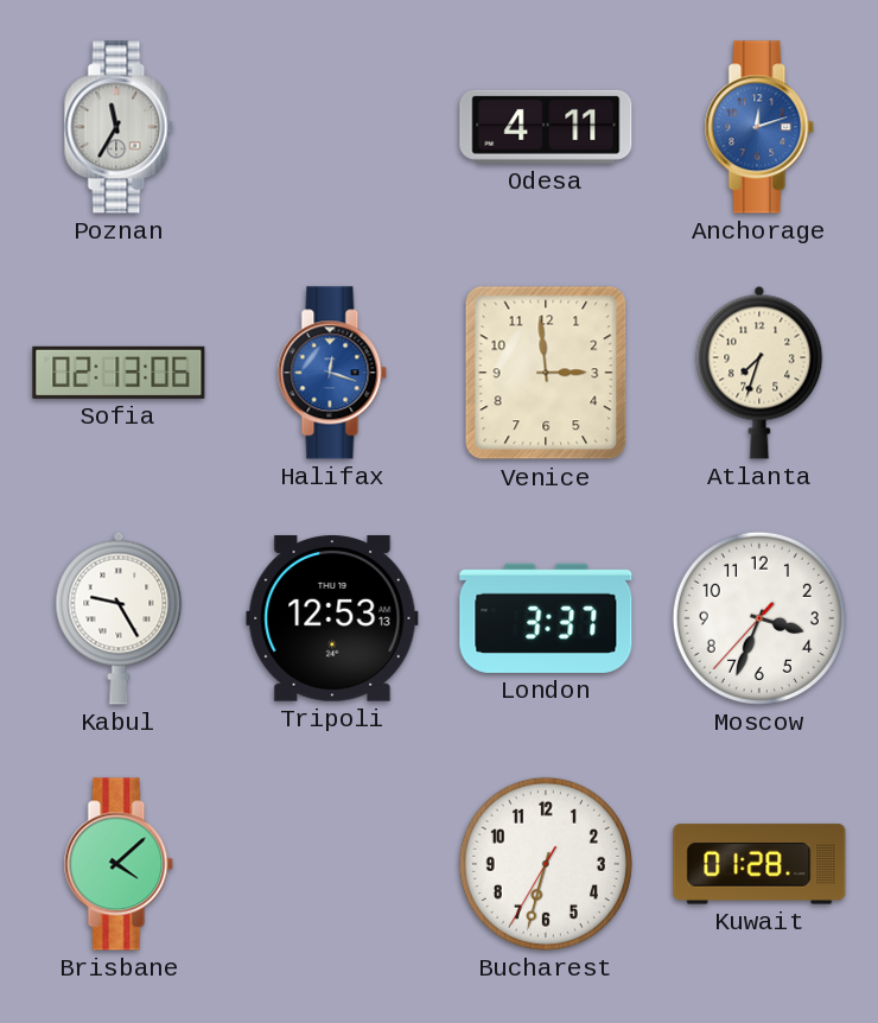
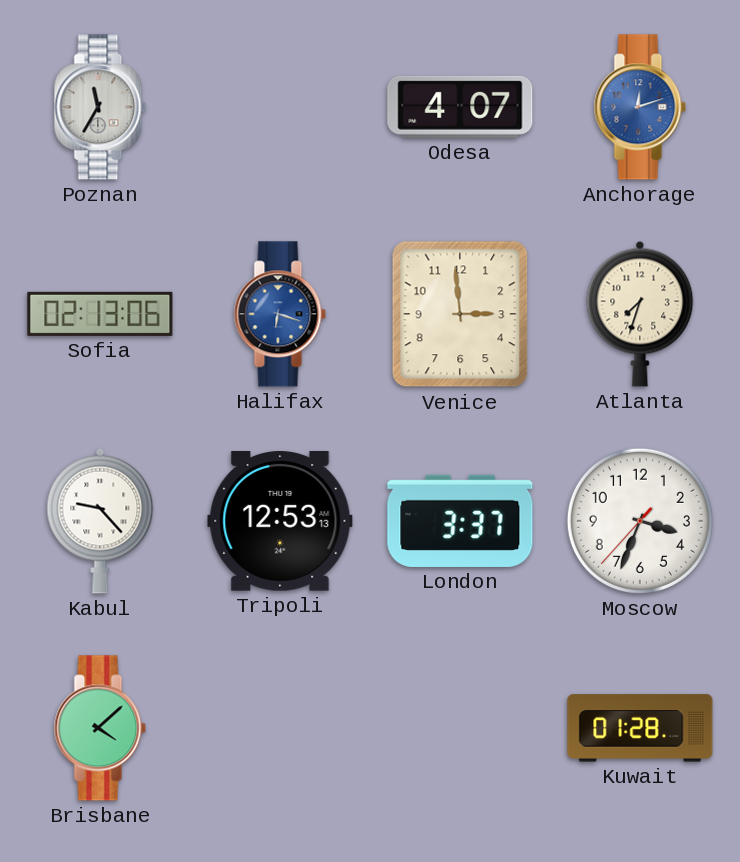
Odesa: 4:11 -> 4:07 (460, 107)
Halifax: 12:18 -> 6:18 (280, 314)
Kabul: 9:25 -> 9:23 (100, 521)
Bucharest: 6:32 -> none (546, 864)
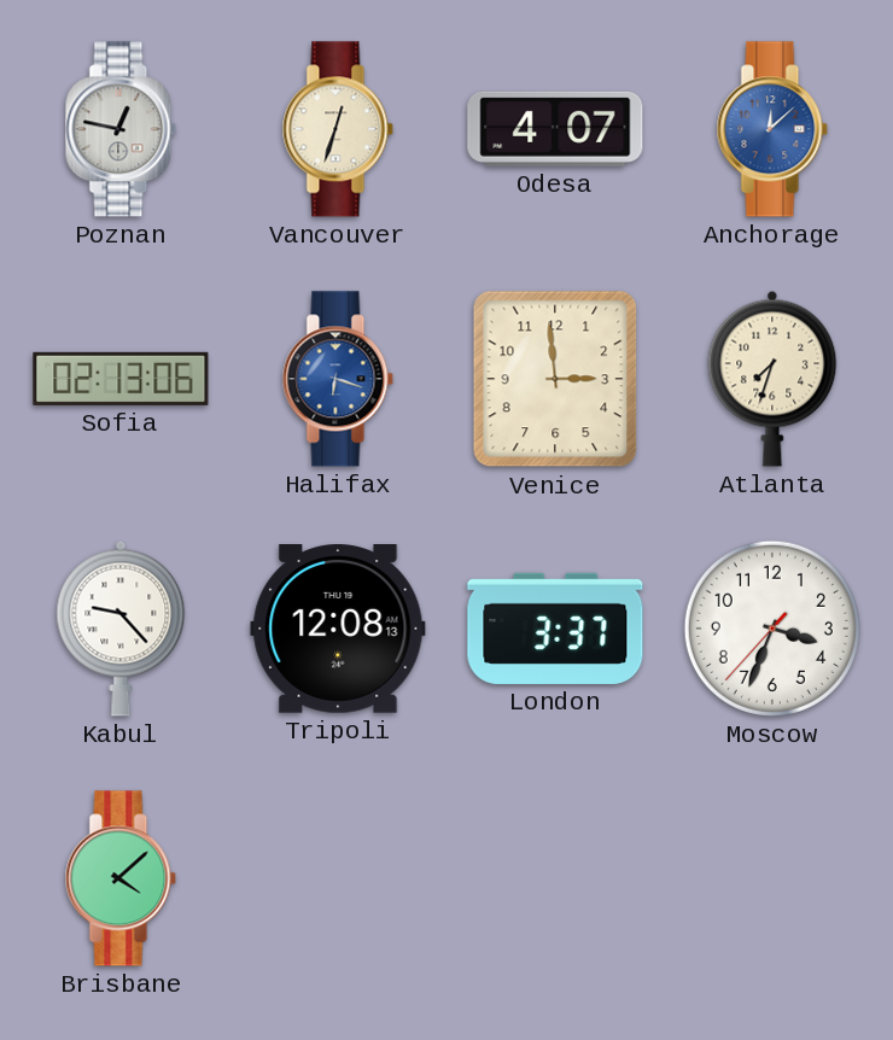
Poznan: 11:35 -> 12:47 (121, 129)
Vancouver: none -> 12:33 (338, 129)
Anchorage: 12:12 -> 12:08 (772, 129)
Tripoli: 12:53 -> 12:08 (338, 630)
Kuwait: 01:28 -> none (640, 728)
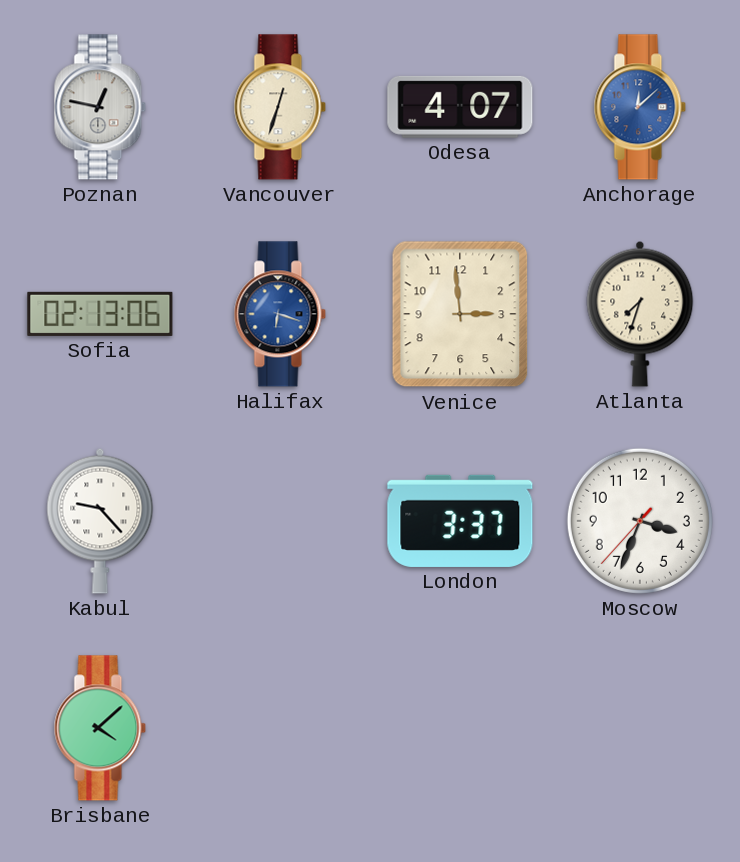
Tripoli: 12:08 -> none (338, 630)
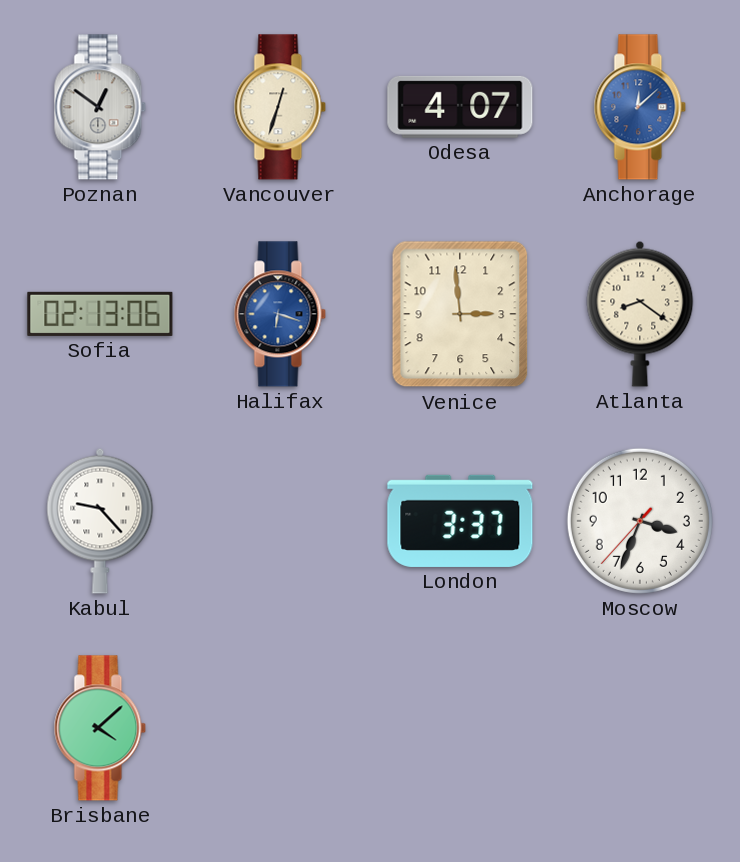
Poznan: 12:47 -> 12:51 (100, 107)
Atlanta: 7:33 -> 8:21 (640, 314)
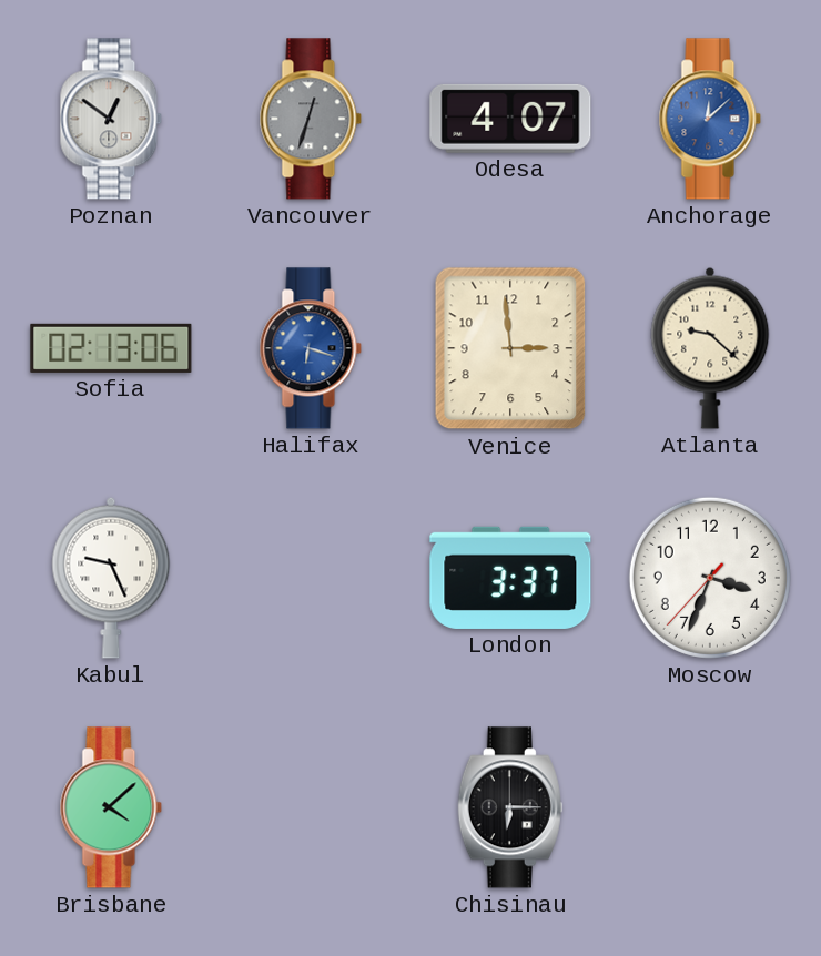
Vancouver dial: cream -> grey (311, 119)
Atlanta: 8:21 -> 9:22 (710, 348)
Kabul: 9:23 -> 9:26 (111, 578)
Chisinau: none -> 6:15 (510, 807)
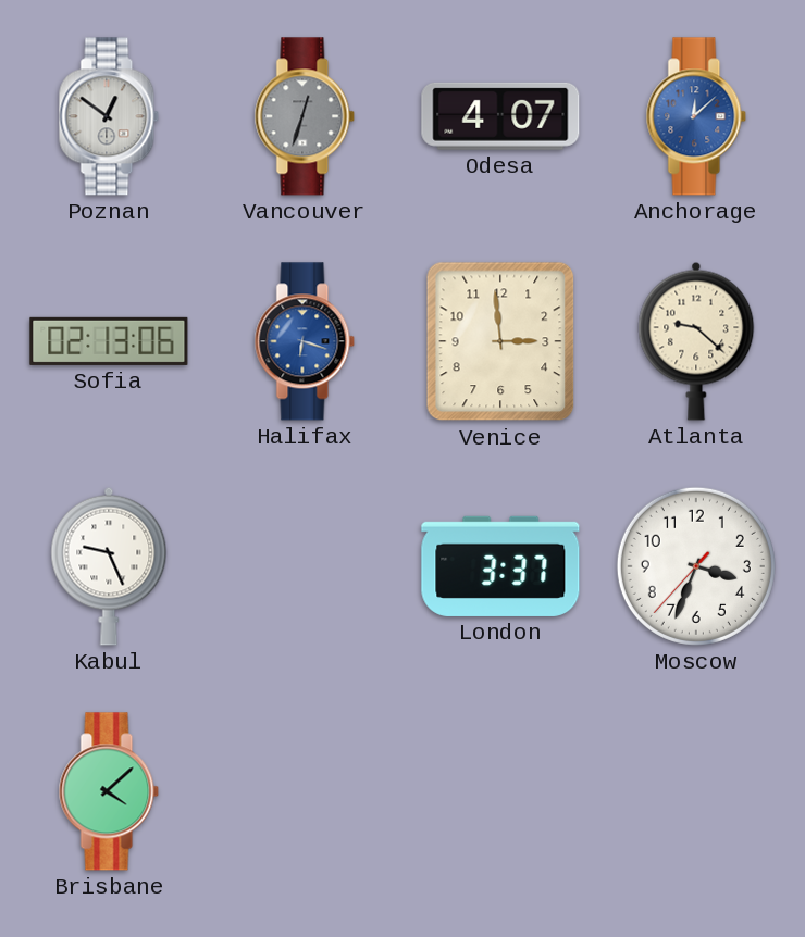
Chisinau: 6:15 -> none (510, 807)
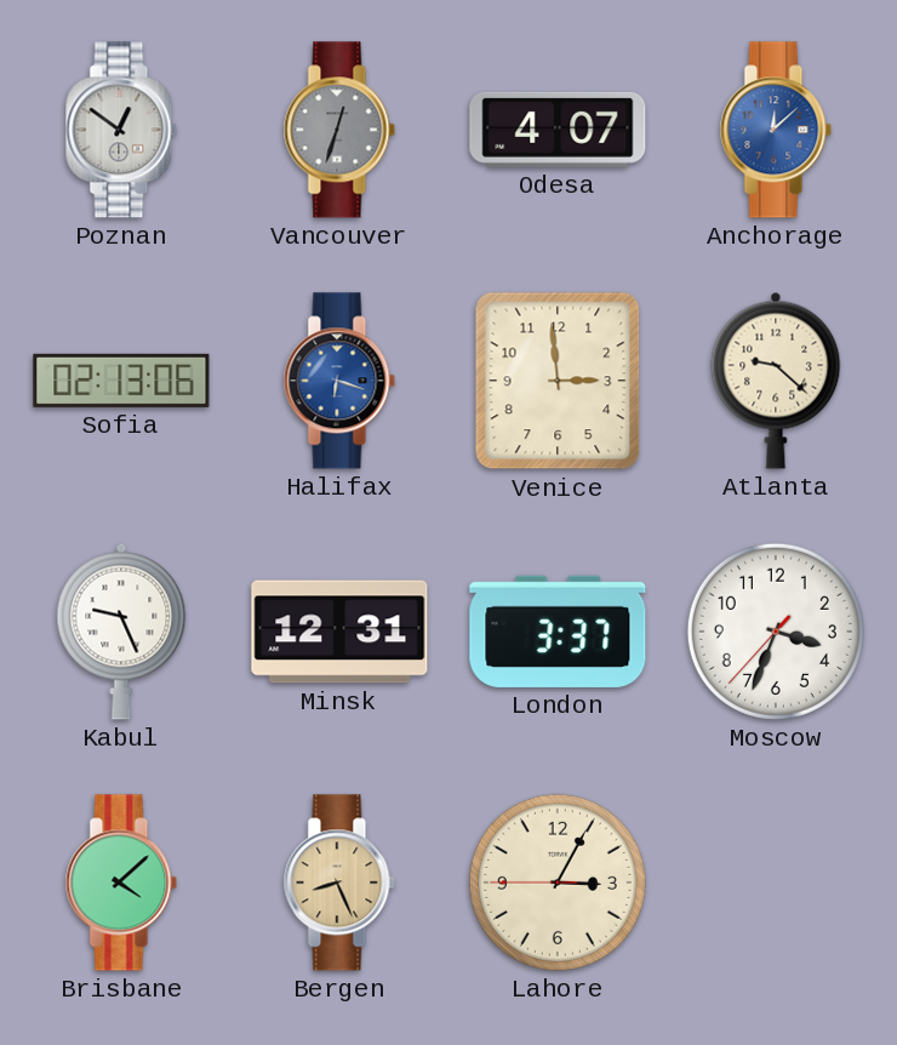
Minsk: none -> 12:31 (339, 632)
Bergen: none -> 8:26 (339, 883)
Lahore: none -> 3:04 (558, 883)
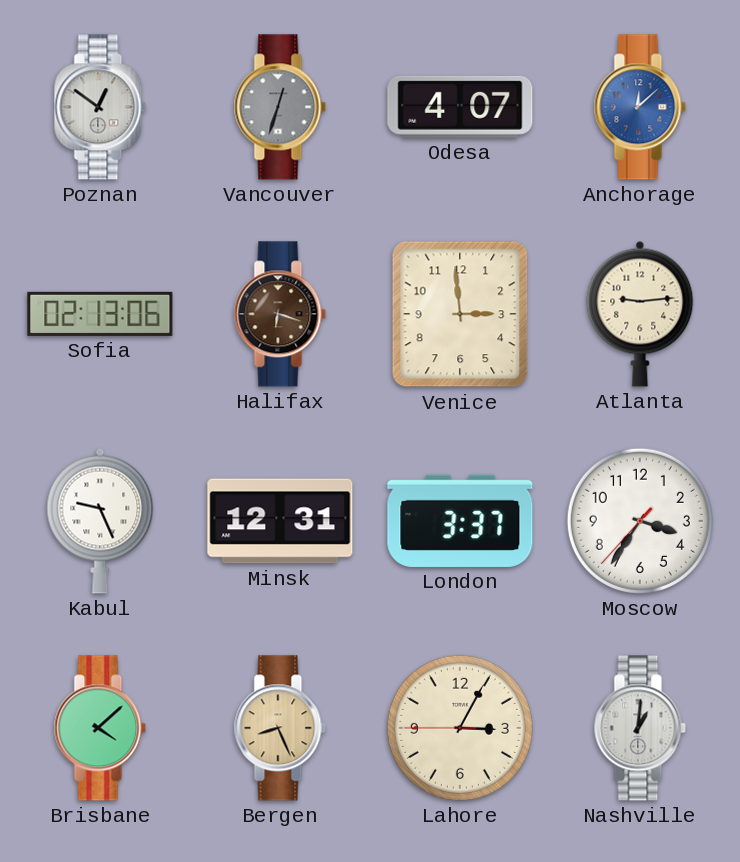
Halifax dial: blue -> brown (280, 314)
Atlanta: 9:22 -> 9:14 (640, 314)
Moscow: 3:33 -> 3:35 (640, 521)
Nashville: none -> 1:01 (640, 728)
